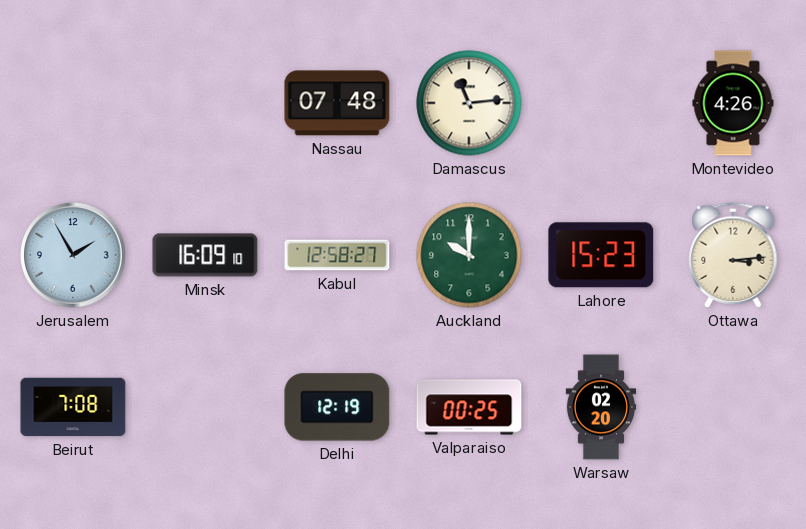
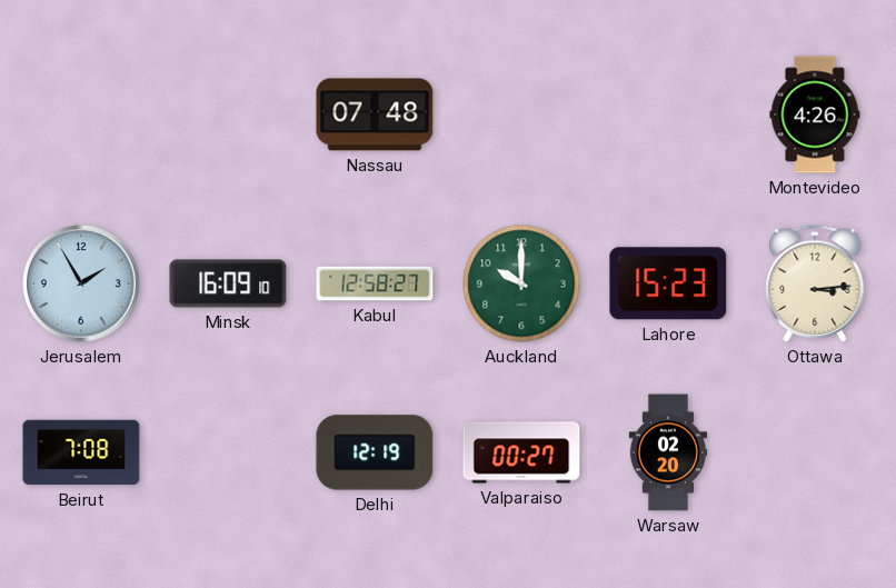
Damascus: 11:14 -> none (469, 103)
Valparaiso: 00:25 -> 00:27 (521, 452)
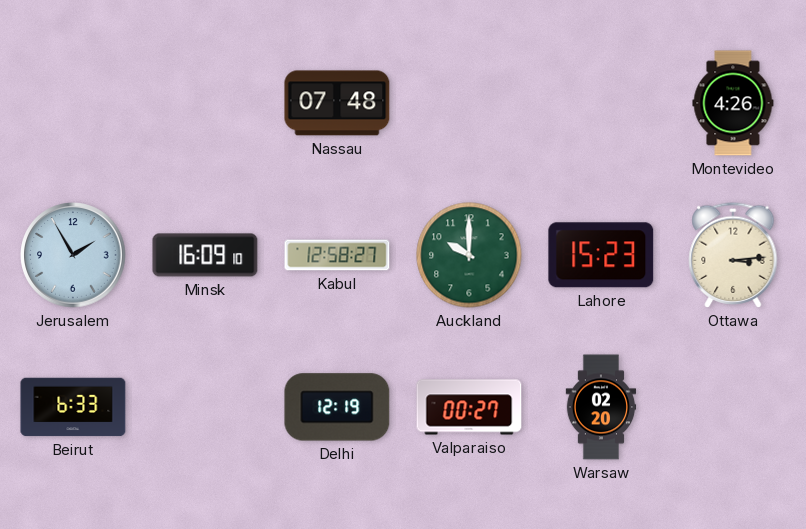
Beirut: 7:08 -> 6:33 (73, 407)
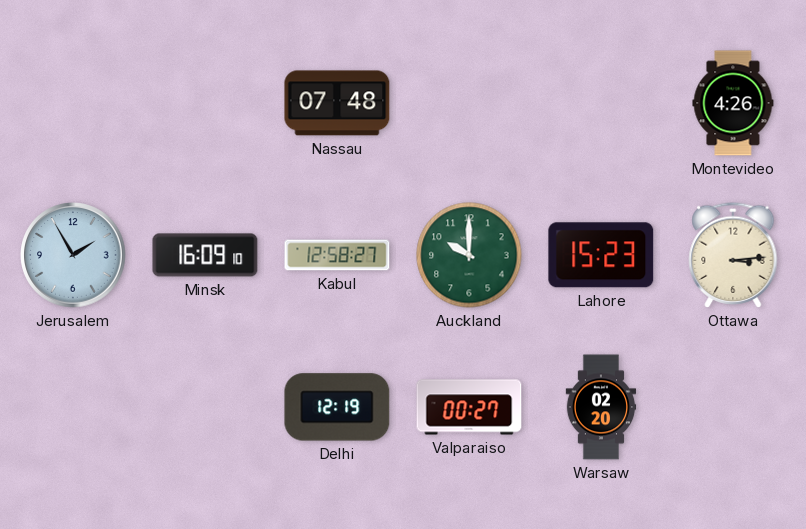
Beirut: 6:33 -> none (73, 407)
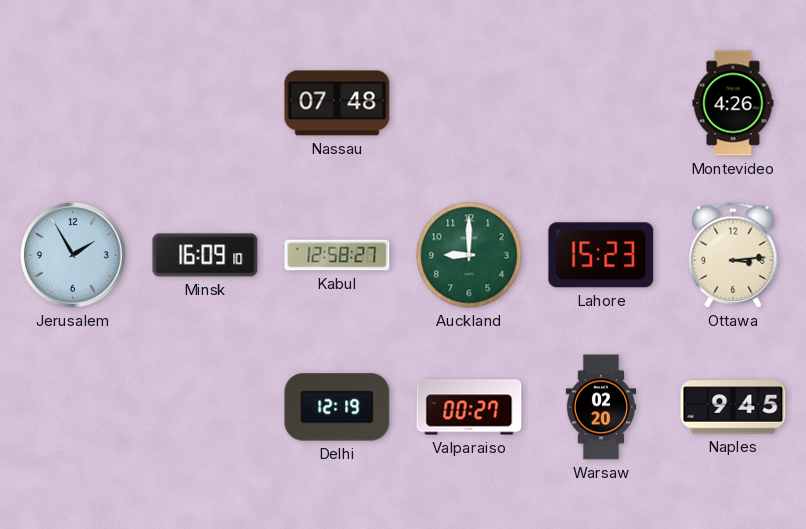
Auckland: 10:00 -> 9:00 (469, 255)
Naples: none -> 9:45 (733, 407)
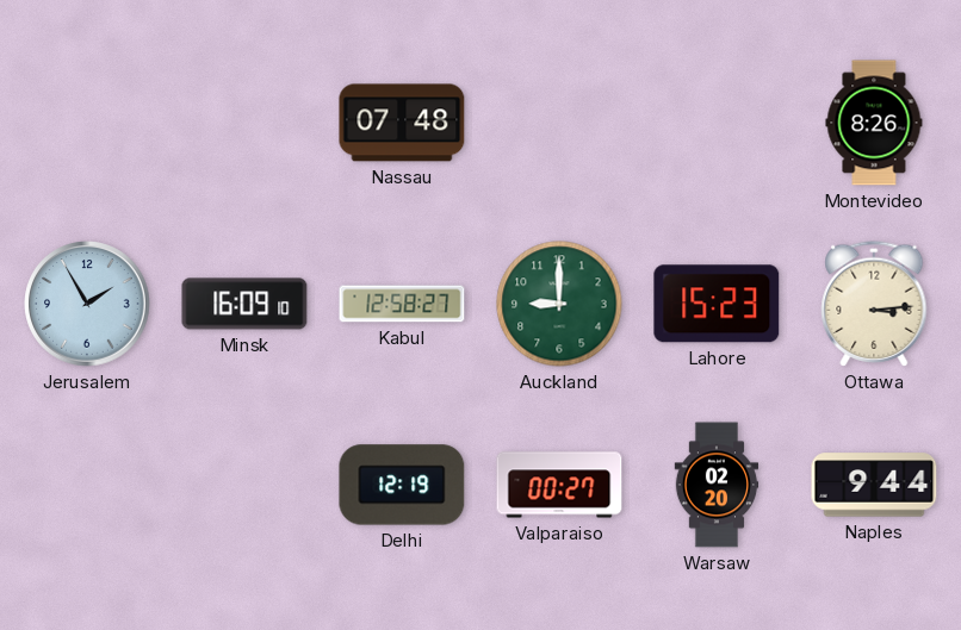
Montevideo: 4:26 -> 8:26 (874, 123)
Naples: 9:45 -> 9:44 (874, 485)
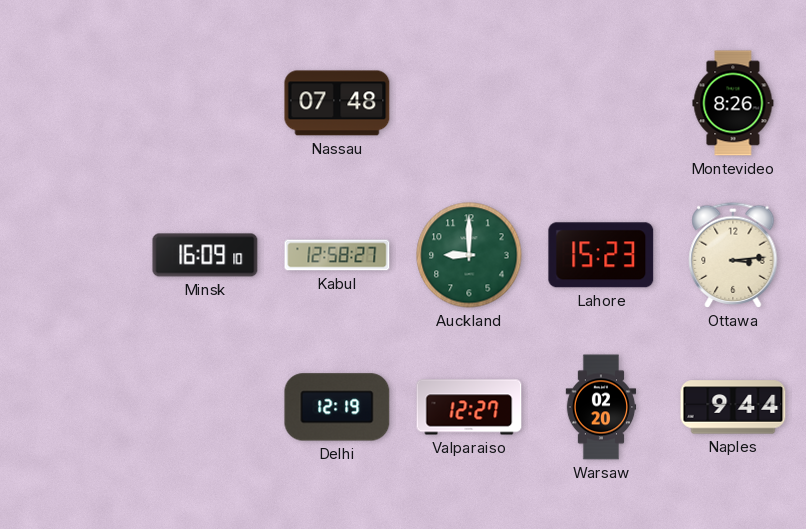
Jerusalem: 1:55 -> none (87, 304)
Valparaiso: 00:27 -> 12:27 (469, 407)
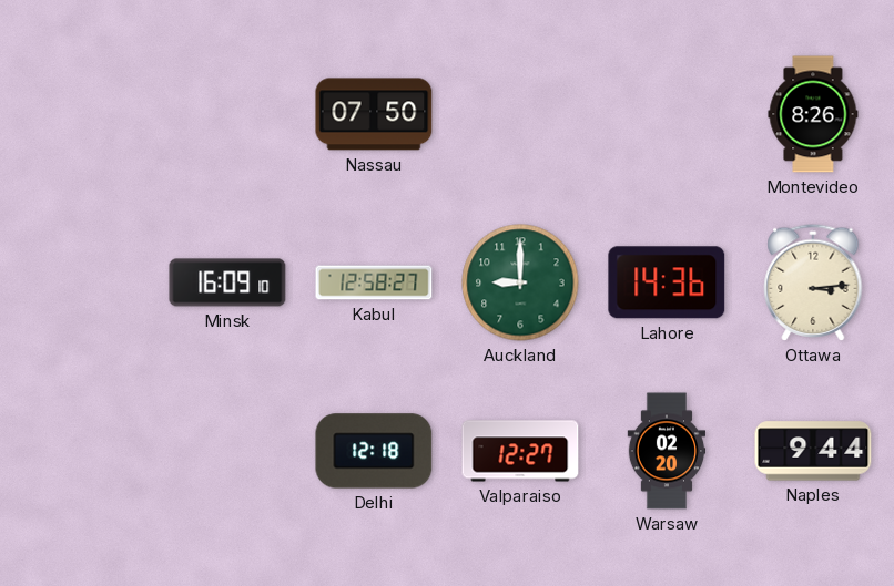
Nassau: 07:48 -> 07:50 (374, 114)
Lahore: 15:23 -> 14:36 (667, 282)
Delhi: 12:19 -> 12:18 (374, 451)
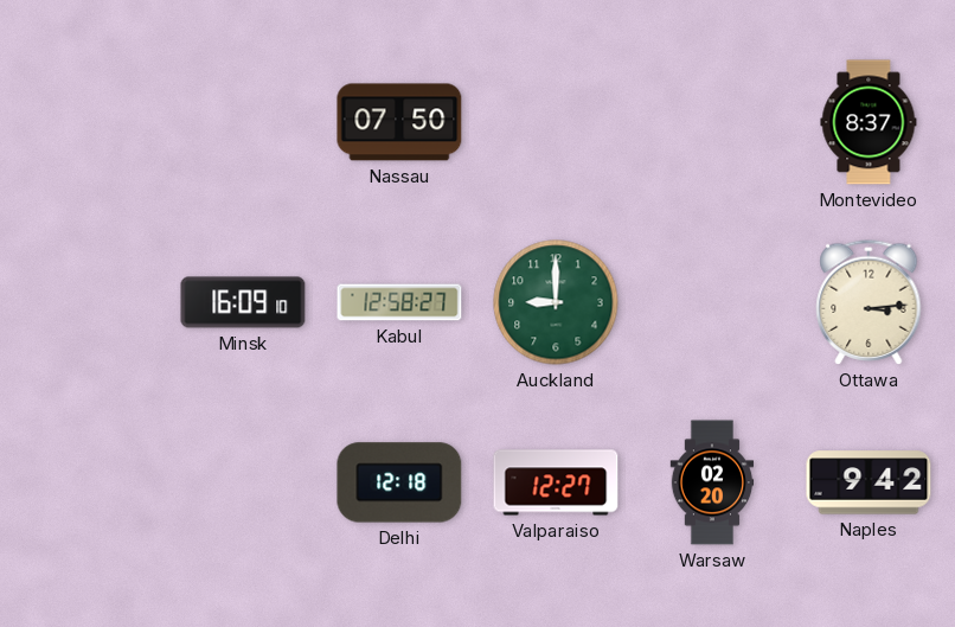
Montevideo: 8:26 -> 8:37 (869, 122)
Lahore: 14:36 -> none (667, 282)
Naples: 9:44 -> 9:42 (869, 482)
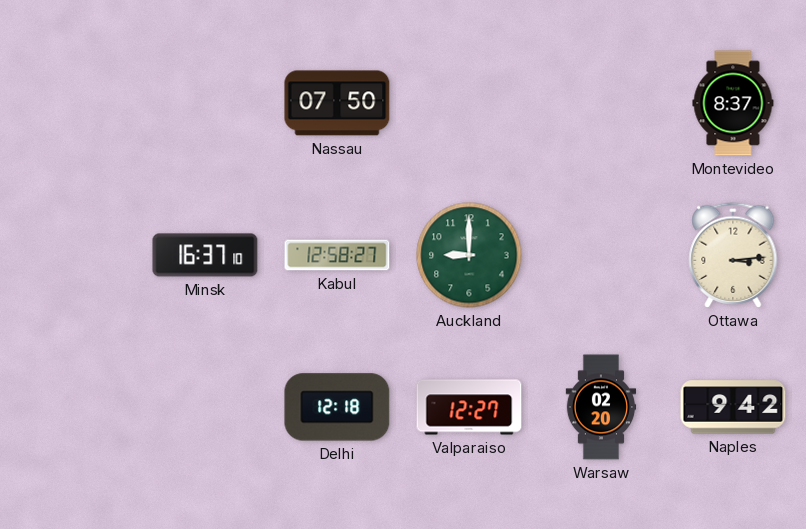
Minsk: 16:09 -> 16:37 (205, 255)
